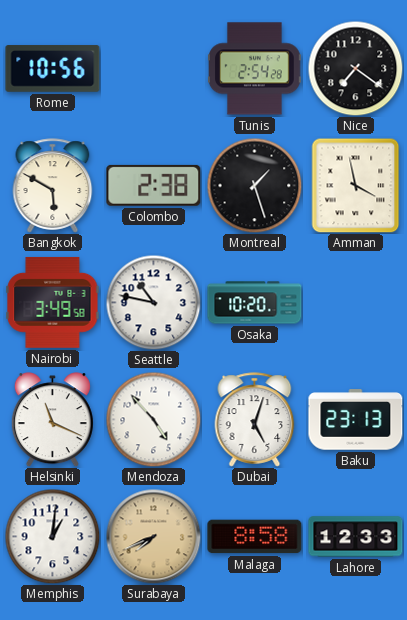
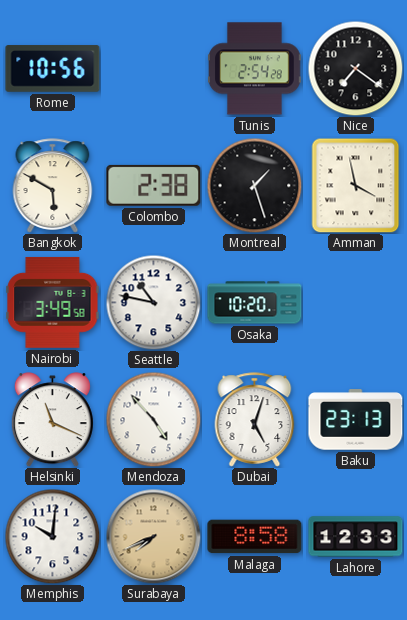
Memphis: 1:01 -> 10:01 (52, 536)
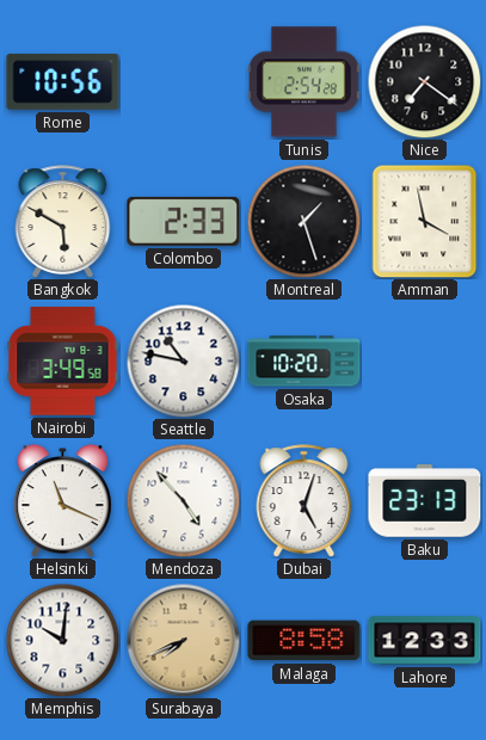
Colombo: 2:38 -> 2:33 (184, 221)
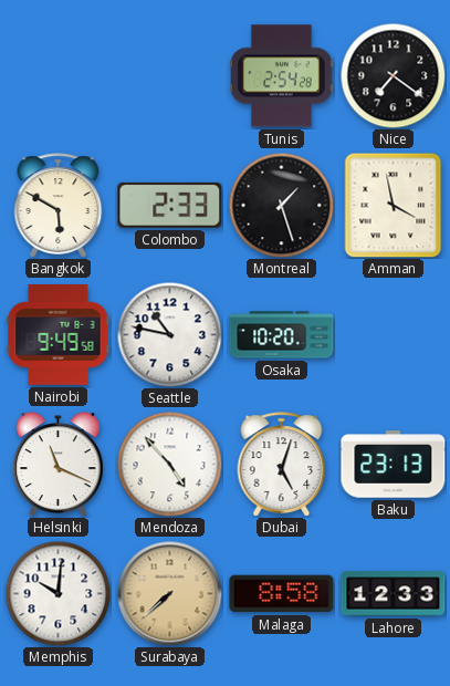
Rome: 10:56 -> none (63, 82)
Nairobi: 3:49 -> 9:49 (59, 334)
Surabaya: 7:41 -> 7:38 (169, 593)
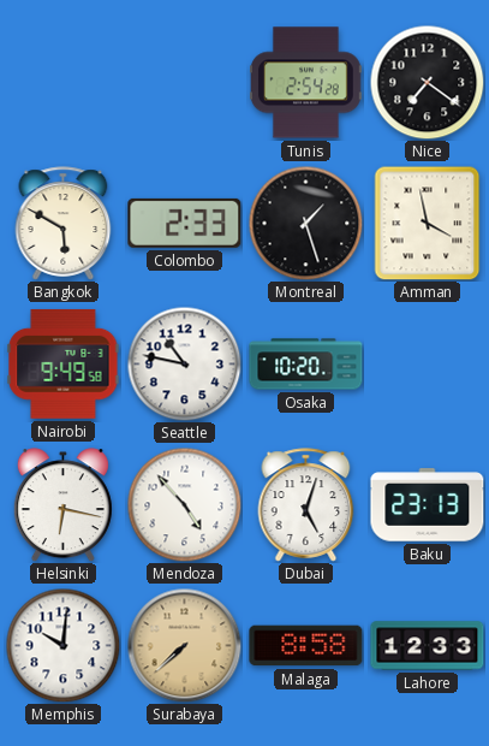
Helsinki: 11:19 -> 6:17 (62, 505)
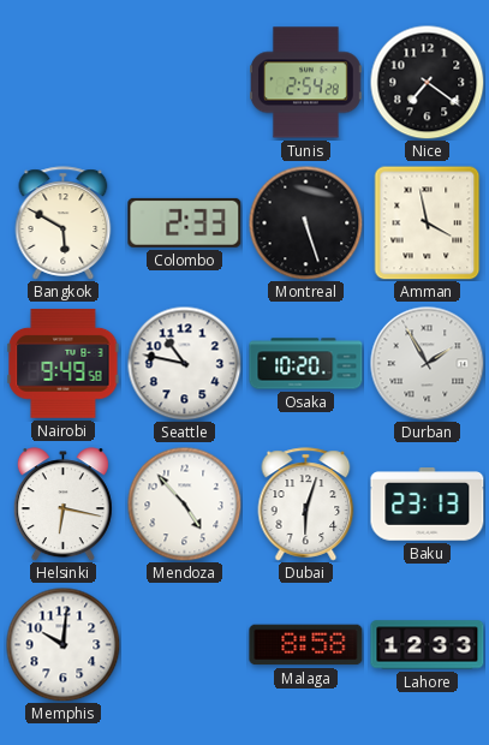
Montreal: 1:27 -> 5:27 (305, 222)
Durban: none -> 1:55 (427, 363)
Dubai: 5:03 -> 6:03 (306, 505)
Surabaya: 7:38 -> none (184, 645)
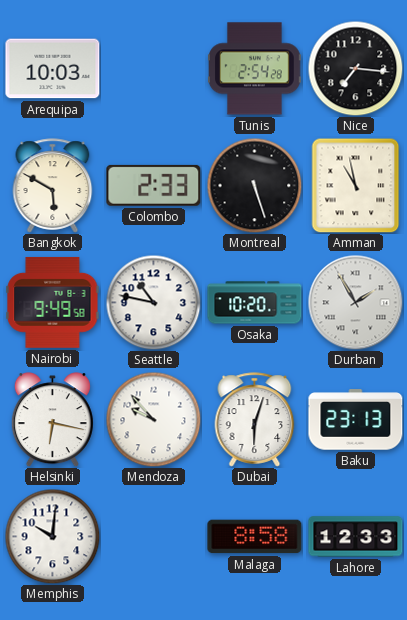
Arequipa: none -> 10:03 (53, 69)
Nice: 7:21 -> 7:16 (355, 68)
Amman: 3:58 -> 10:58 (356, 185)
Mendoza: 4:53 -> 9:53 (153, 419)
